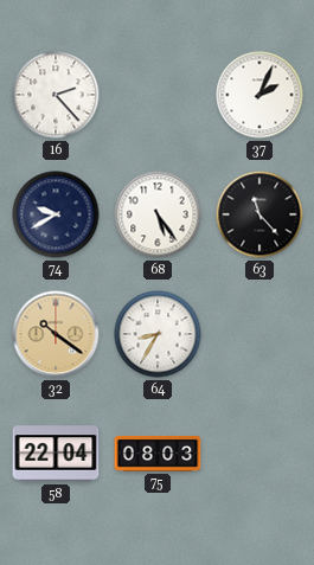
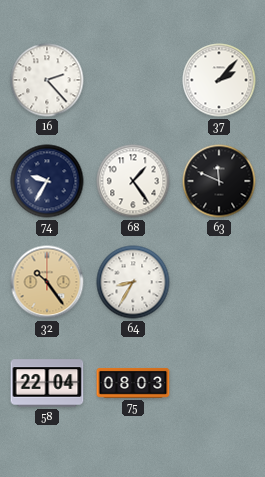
37: 2:04 -> 2:07 (219, 80)
74: 9:40 -> 9:35 (47, 181)
68: 5:24 -> 1:24 (133, 181)
63: 11:23 -> 11:49 (219, 181)
32: 10:21 -> 10:24 (47, 282)
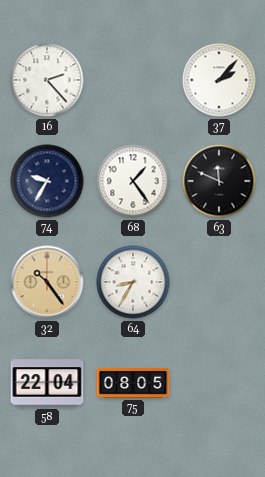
75: 08:03 -> 08:05 (133, 383)
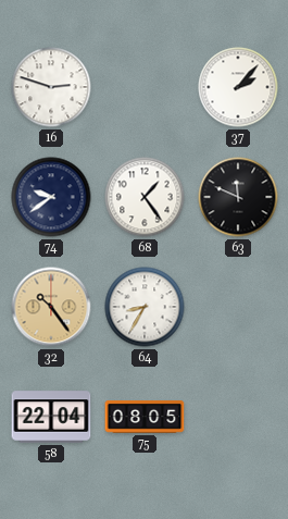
16: 2:23 -> 2:48 (51, 87)
74: 9:35 -> 9:39 (51, 197)
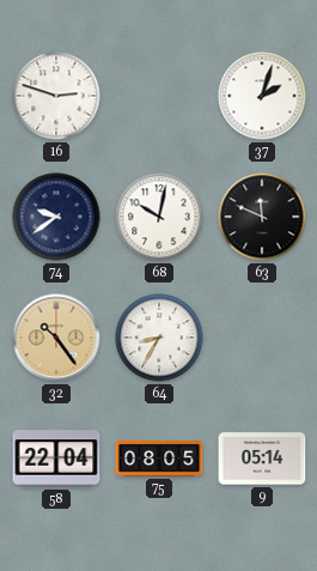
37: 2:07 -> 2:03 (262, 96)
68: 1:24 -> 10:02 (159, 217)
9: none -> 05:14 (262, 458)
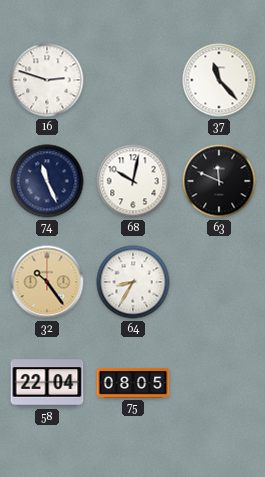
37: 2:03 -> 11:23 (219, 80)
74: 9:39 -> 11:26 (47, 181)
9: 05:14 -> none (262, 458)
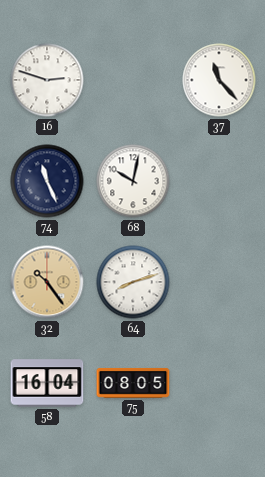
63: 11:49 -> none (219, 181)
64: 8:35 -> 8:12 (133, 282)
58: 22:04 -> 16:04 (47, 383)
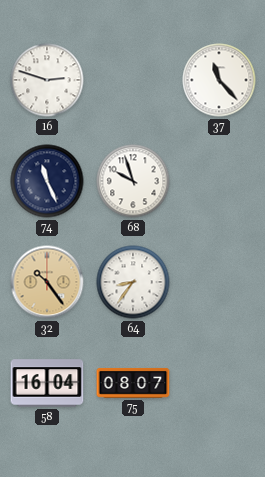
68: 10:02 -> 9:57 (133, 181)
64: 8:12 -> 8:36 (133, 282)
75: 08:05 -> 08:07 (133, 383)
